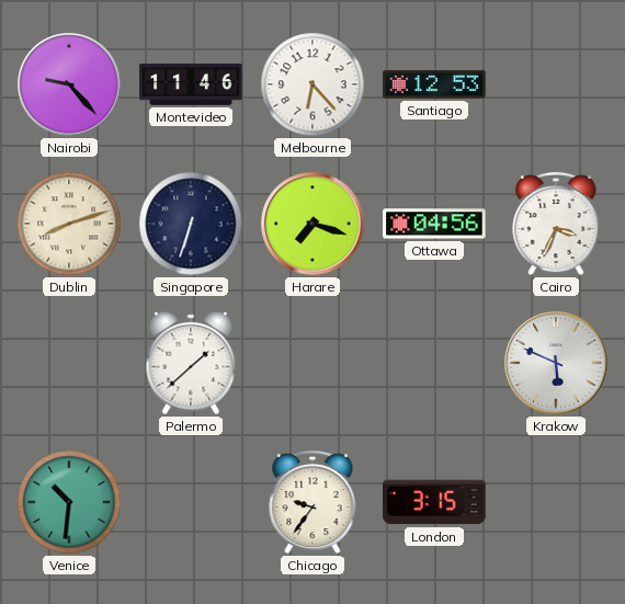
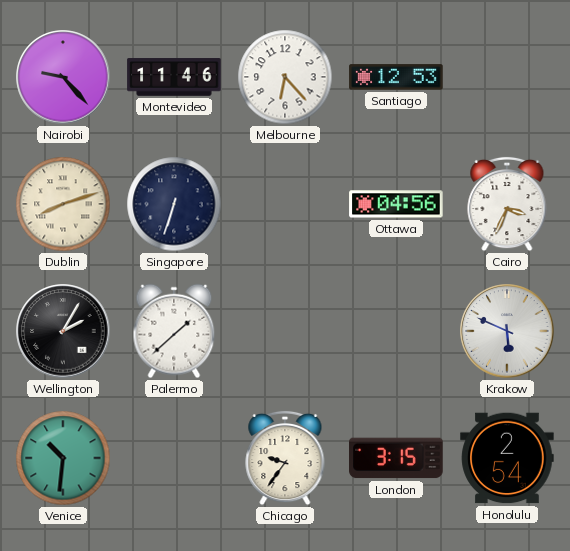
Harare: 7:18 -> none (312, 224)
Wellington: none -> 2:05 (63, 331)
Honolulu: none -> 2:54 (507, 458)
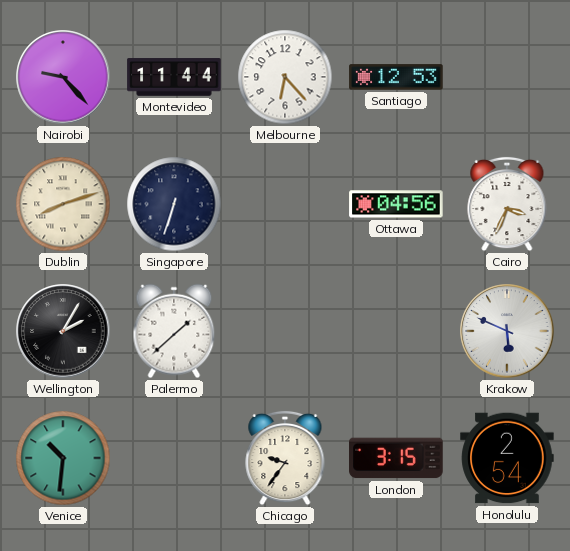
Montevideo: 11:46 -> 11:44 (174, 77)
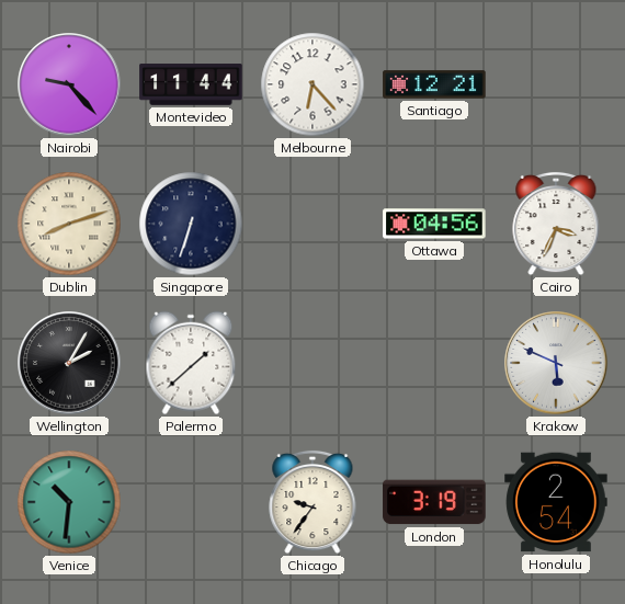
Santiago: 12:53 -> 12:21 (434, 84)
London: 3:15 -> 3:19 (434, 502)
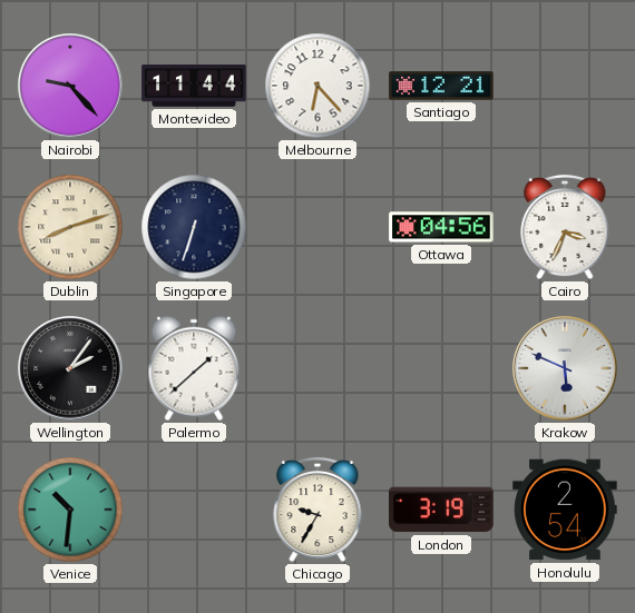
Wellington: 2:05 -> 2:06 (70, 368)
Chicago: 9:36 -> 9:35 (317, 510)
